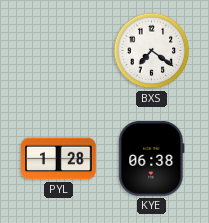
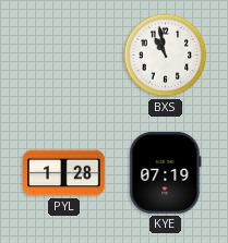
BXS: 7:21 -> 10:58 (166, 56)
KYE: 06:38 -> 07:19 (166, 173)
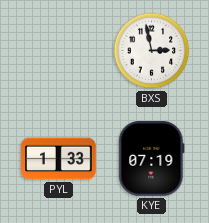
BXS: 10:58 -> 2:58 (152, 51)
PYL: 1:28 -> 1:33 (59, 159)
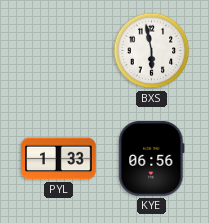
BXS: 2:58 -> 5:58 (152, 51)
KYE: 07:19 -> 06:56 (152, 159)
